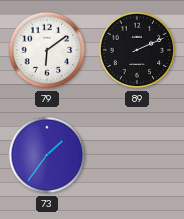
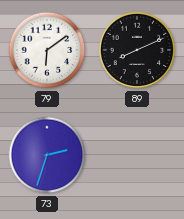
89: 2:11 -> 8:11 (137, 50)
73: 1:36 -> 2:33 (47, 155)
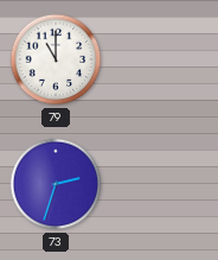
79: 6:09 -> 11:00 (56, 59)
89: 8:11 -> none (137, 50)
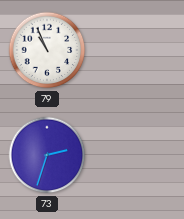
79: 11:00 -> 10:56 (47, 50)
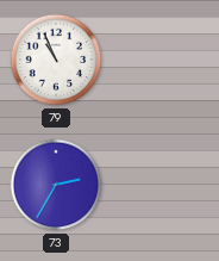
73: 2:33 -> 2:35 (56, 185)
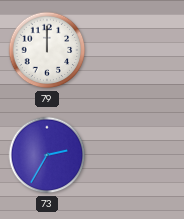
79: 10:56 -> 12:00 (47, 50)
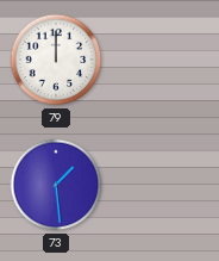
73: 2:35 -> 1:29 (56, 185)
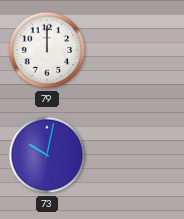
73: 1:29 -> 10:02 (47, 155)
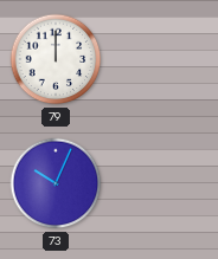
73: 10:02 -> 10:04 (56, 183)
